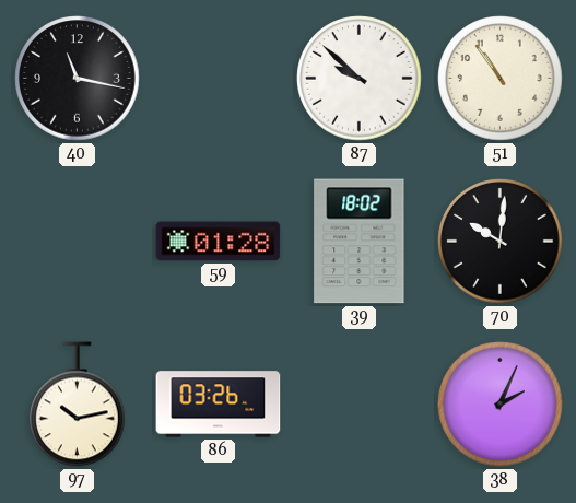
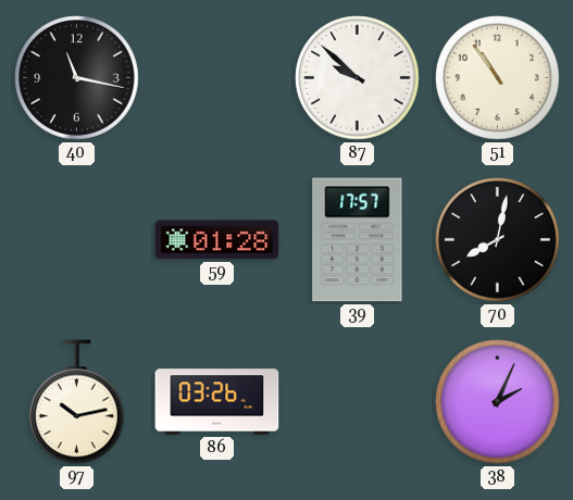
39: 18:02 -> 17:57 (358, 240)
70: 10:01 -> 8:02 (498, 240)
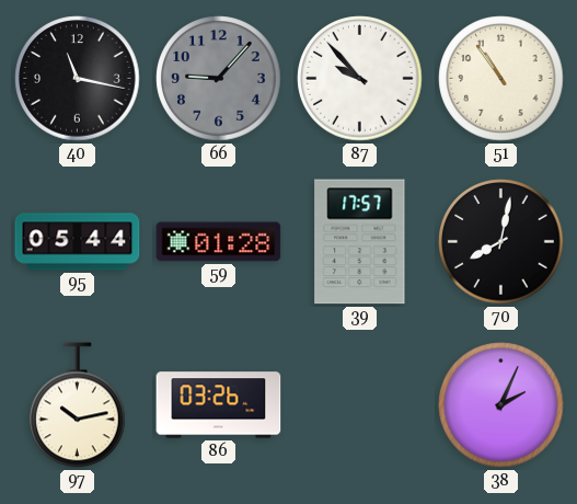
66: none -> 9:07 (219, 79)
87: 9:52 -> 9:53 (360, 79)
95: none -> 05:44 (78, 242)
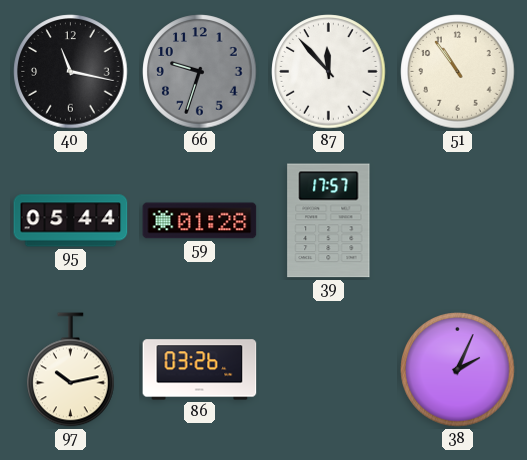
66: 9:07 -> 9:33 (200, 72)
87: 9:53 -> 11:53 (329, 72)
70: 8:02 -> none (501, 242)
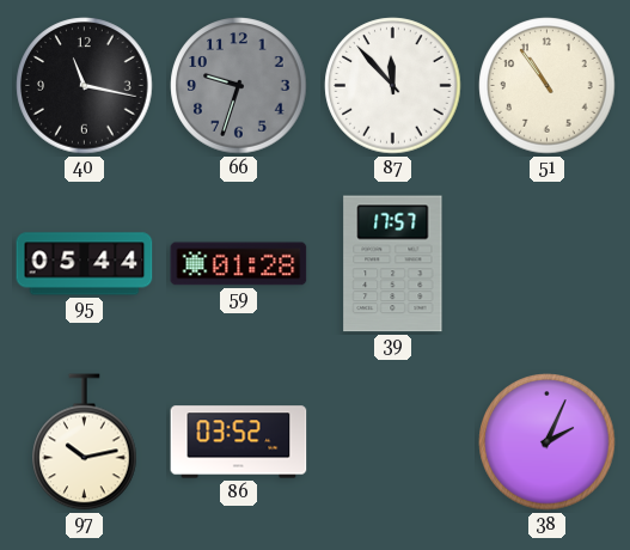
86: 03:26 -> 03:52 (239, 442)
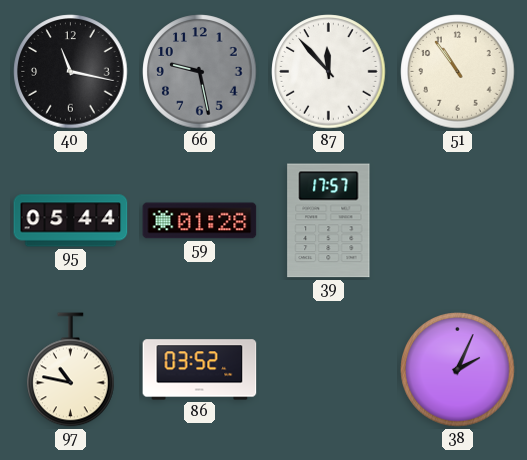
66: 9:33 -> 9:28 (200, 72)
97: 10:13 -> 10:47 (71, 370)
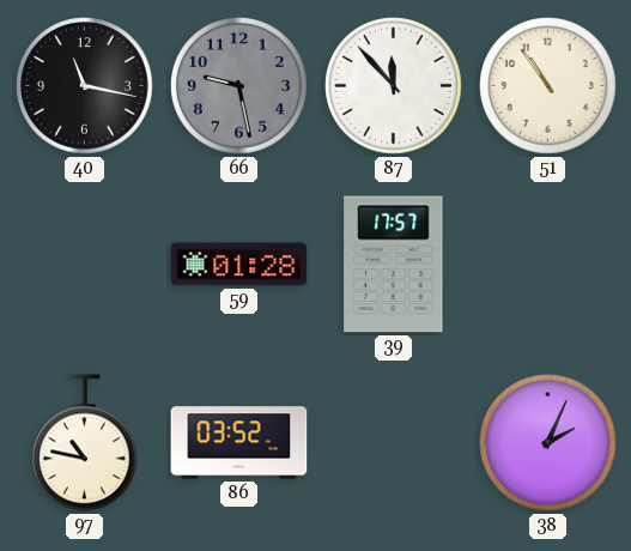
95: 05:44 -> none (71, 221)
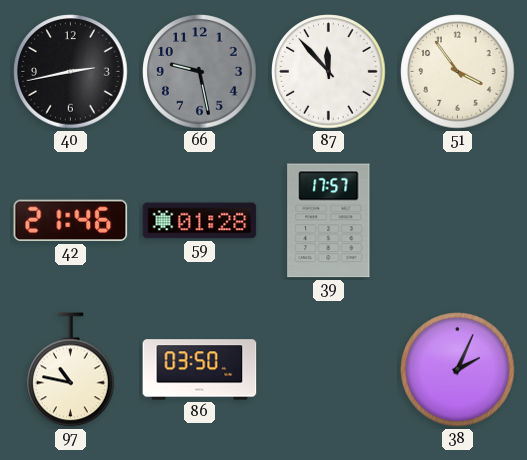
40: 11:17 -> 2:43 (71, 72)
51: 10:54 -> 3:54 (458, 72)
42: none -> 21:46 (71, 221)
86: 03:52 -> 03:50 (200, 370)
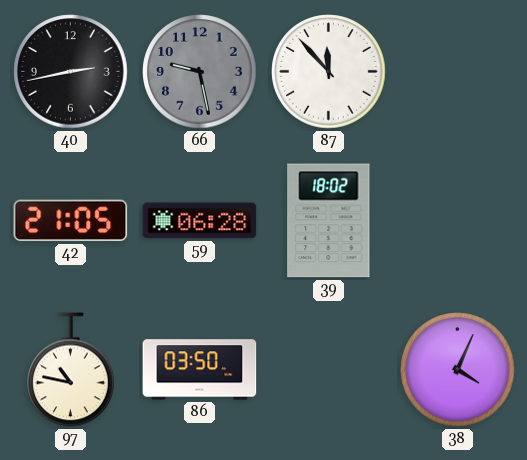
51: 3:54 -> none (458, 72)
42: 21:46 -> 21:05 (71, 221)
59: 01:28 -> 06:28 (200, 221)
39: 17:57 -> 18:02 (329, 221)
38: 2:04 -> 4:04 (458, 370)
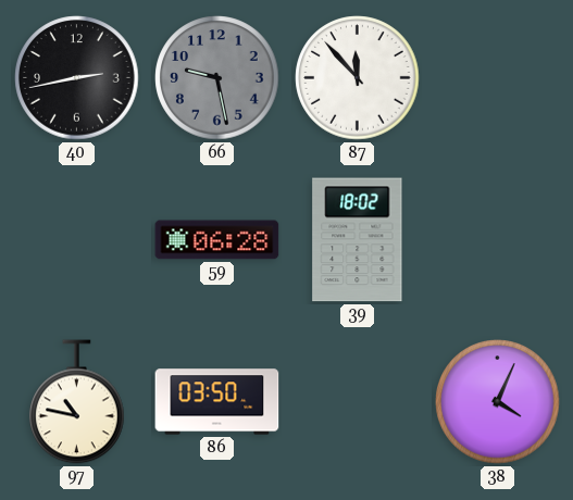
42: 21:05 -> none (71, 221)
